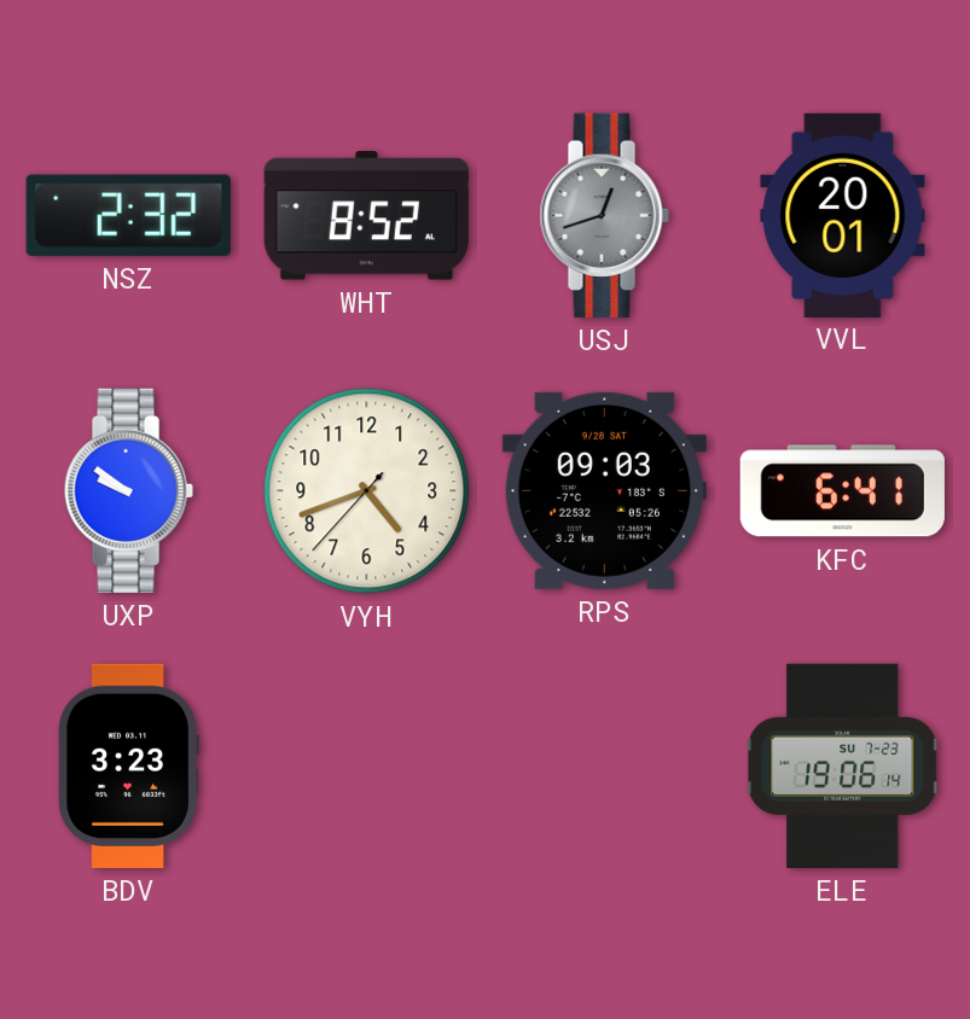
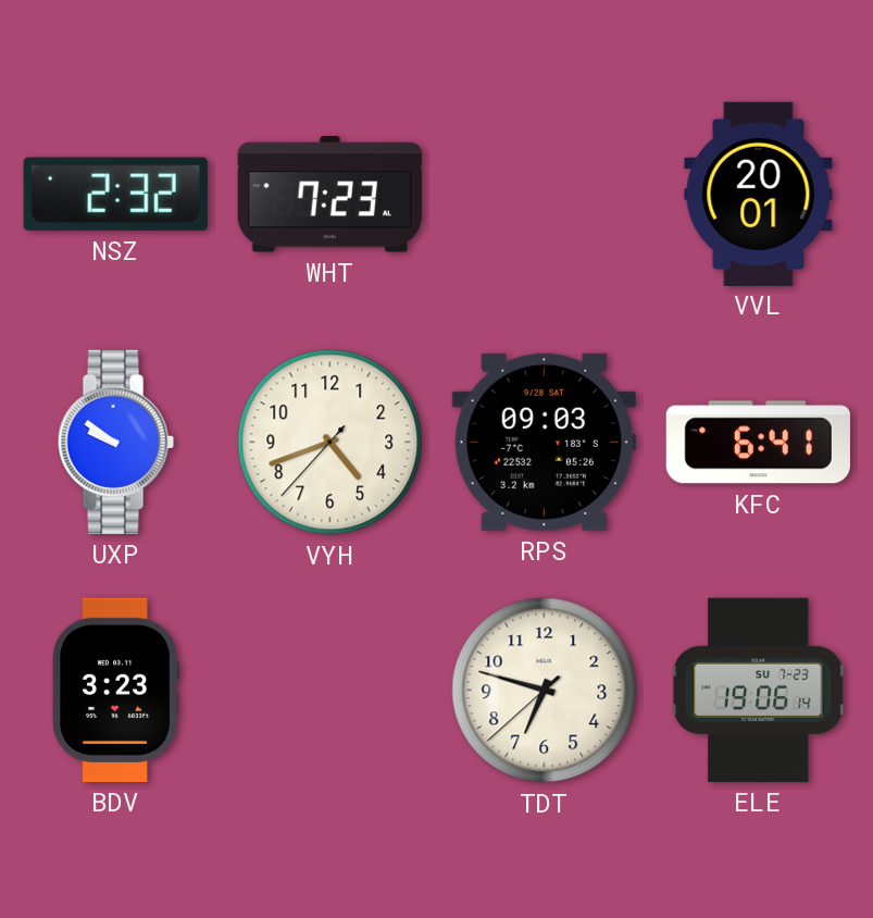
WHT: 8:52 -> 7:23 (329, 195)
USJ: 12:42 -> none (604, 215)
TDT: none -> 6:47 (545, 691)
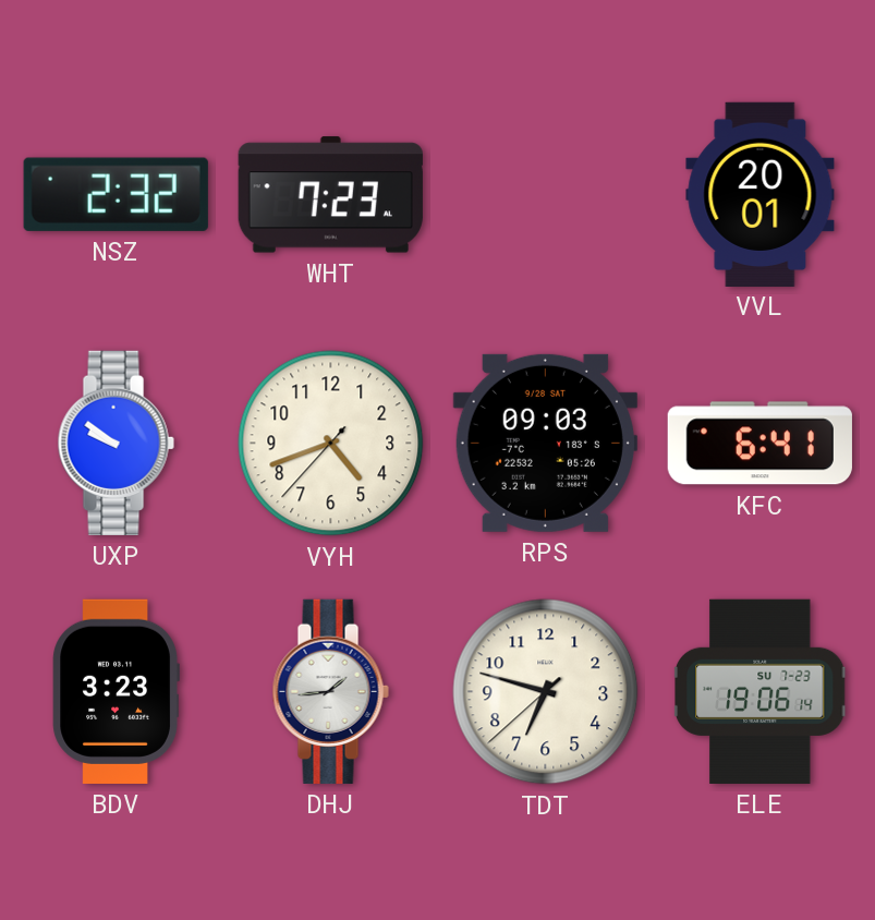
DHJ: none -> 1:44 (330, 691)
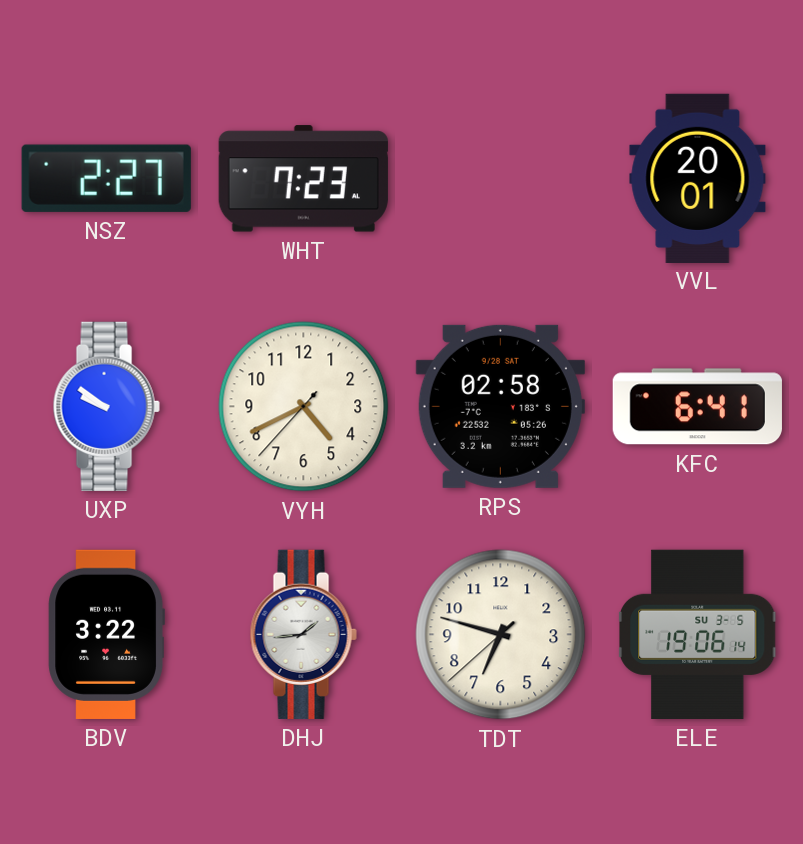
NSZ: 2:32 -> 2:27 (106, 178)
VYH: 4:41 -> 4:40 (304, 407)
RPS: 09:03 -> 02:58 (500, 406)
BDV: 3:23 -> 3:22 (106, 634)
ELE date: SU 7-23 -> SU 3-5 (699, 634)
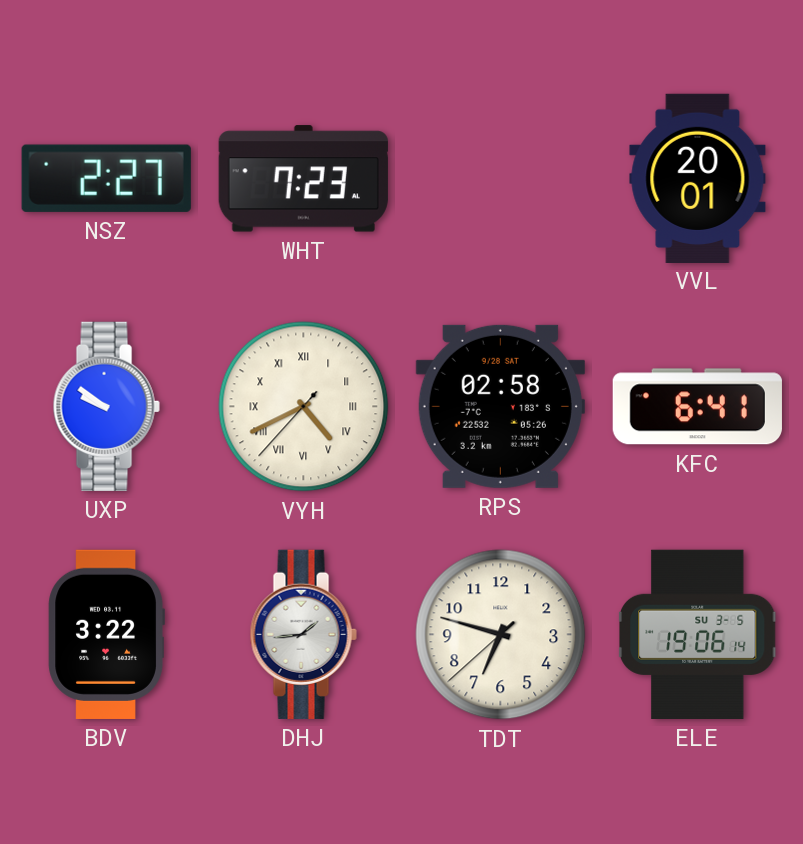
VYH numerals: Arabic -> Roman (304, 407)
